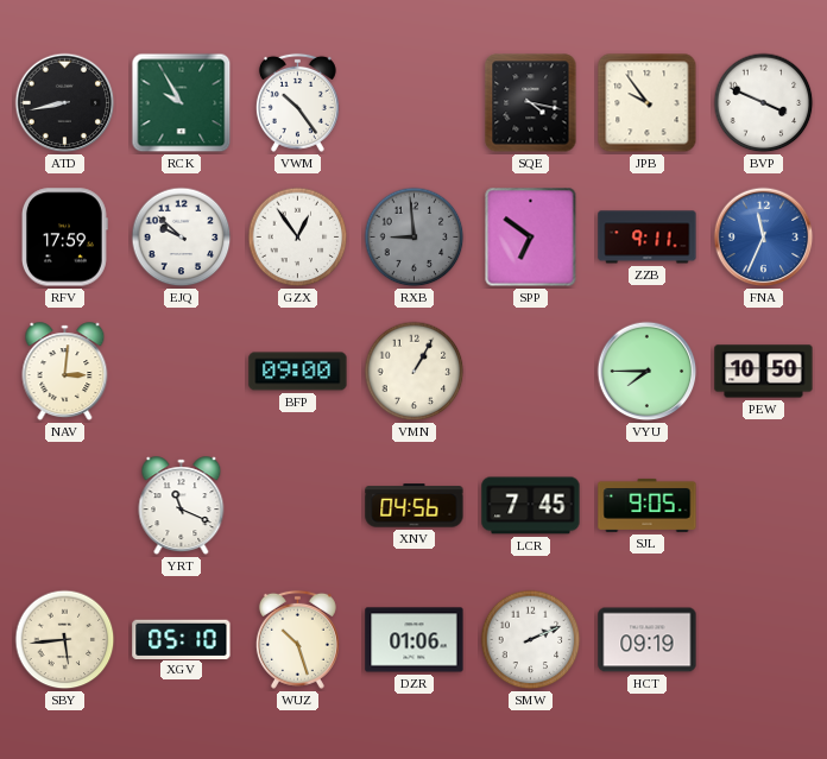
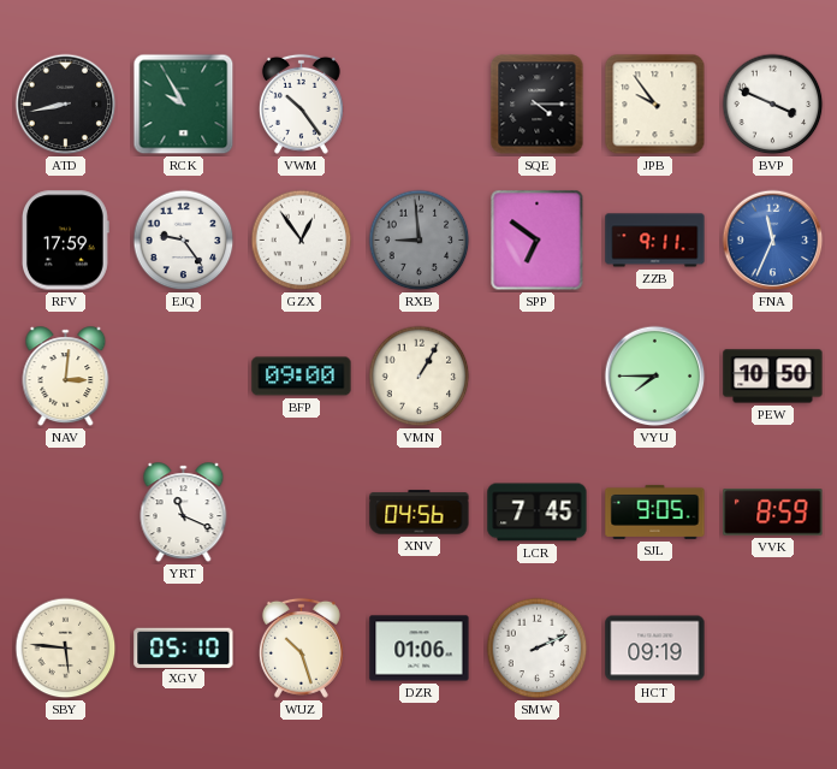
SQE: 4:17 -> 4:15 (538, 105)
EJQ: 9:52 -> 9:24 (184, 241)
VVK: none -> 8:59 (773, 513)
SBY: 5:44 -> 5:46 (66, 649)
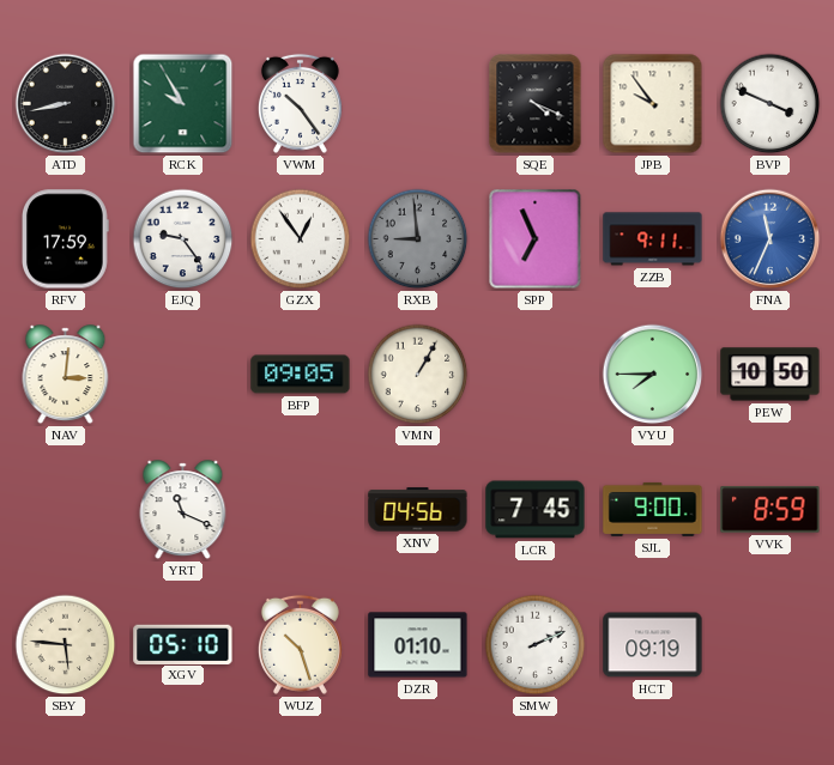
SQE: 4:15 -> 4:19 (536, 104)
SPP: 6:51 -> 6:56 (536, 239)
BFP: 09:00 -> 09:05 (301, 375)
SJL: 9:05 -> 9:00 (653, 509)
DZR: 01:06 -> 01:10 (418, 645)
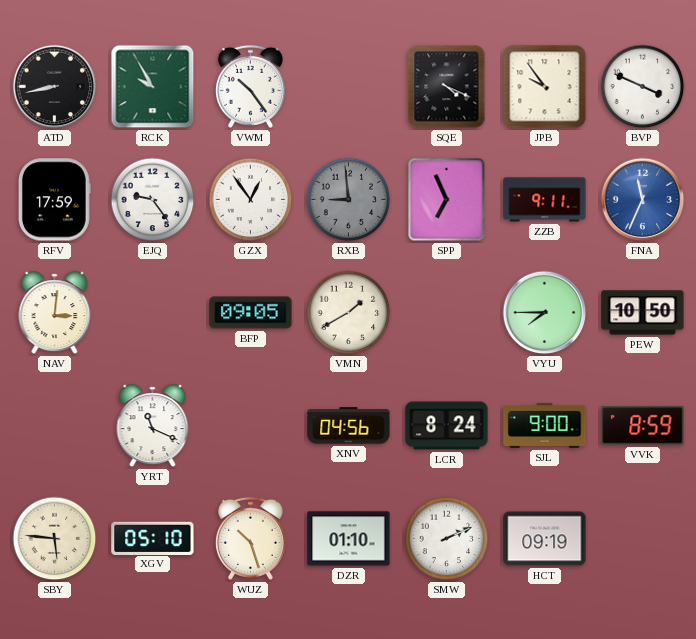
VMN: 1:05 -> 1:40 (349, 313)
LCR: 7:45 -> 8:24 (447, 426)
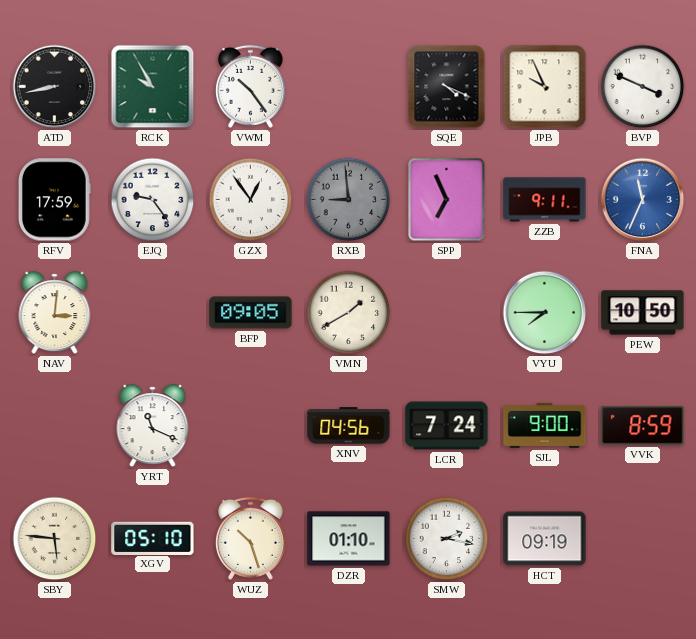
JPB: 9:54 -> 9:56 (545, 87)
LCR: 8:24 -> 7:24 (447, 426)
SMW: 2:11 -> 2:17 (447, 539)
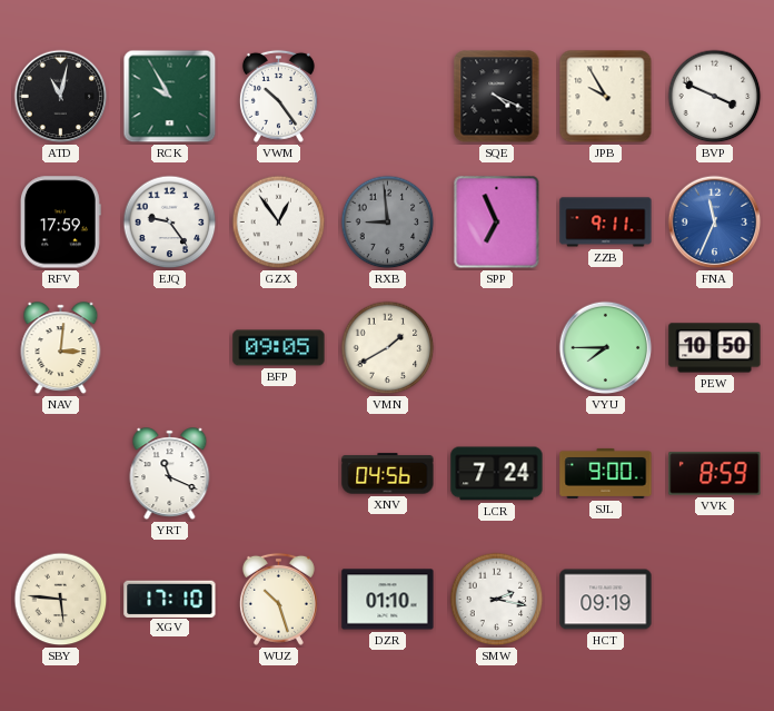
ATD: 8:43 -> 11:02 (61, 97)
JPB: 9:56 -> 9:55 (606, 97)
XGV: 05:10 -> 17:10 (170, 599)
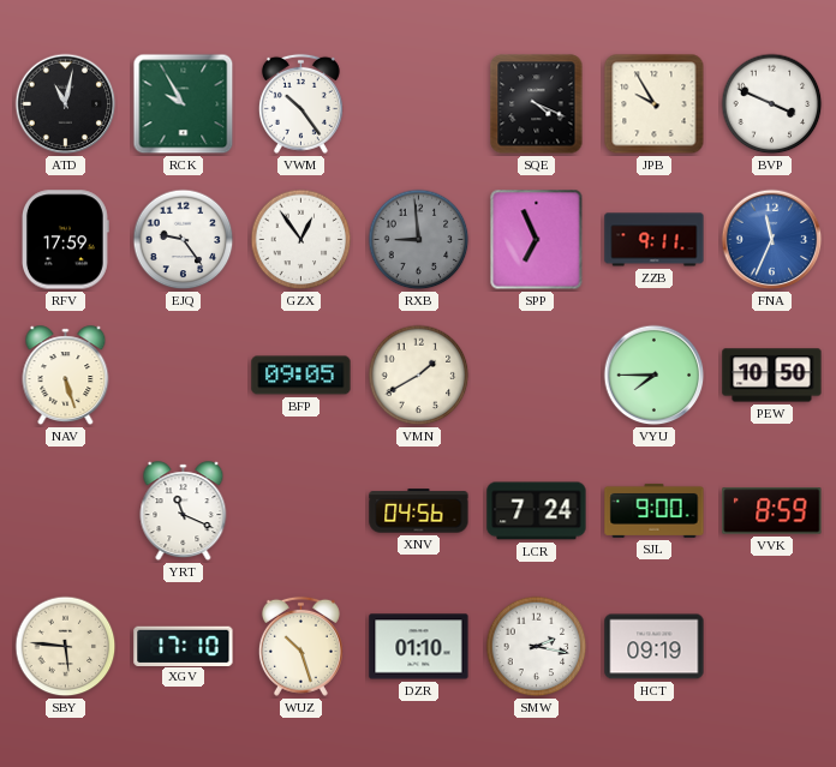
NAV: 3:01 -> 5:27 (66, 376)
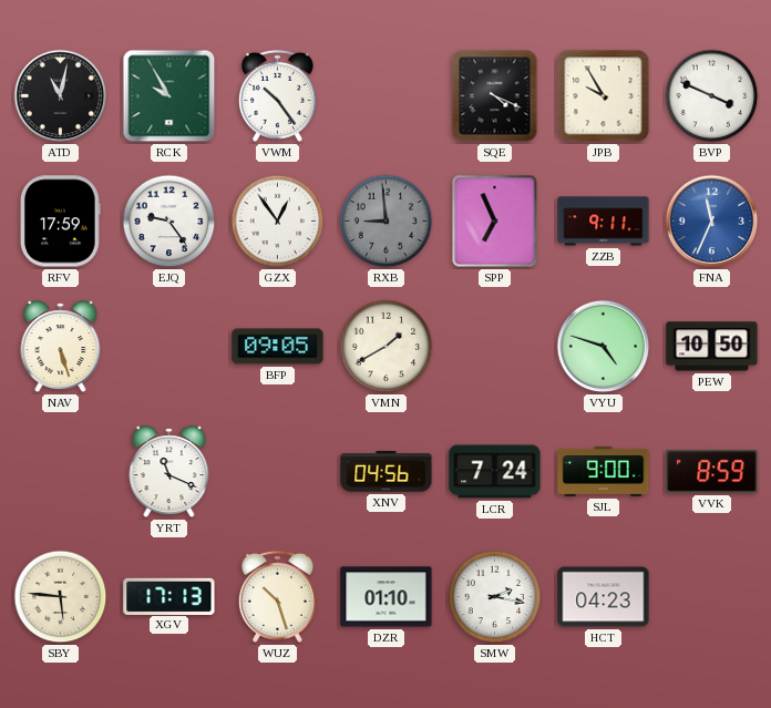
VYU: 7:45 -> 4:48 (604, 347)
XGV: 17:10 -> 17:13 (169, 596)
HCT: 09:19 -> 04:23 (604, 597)
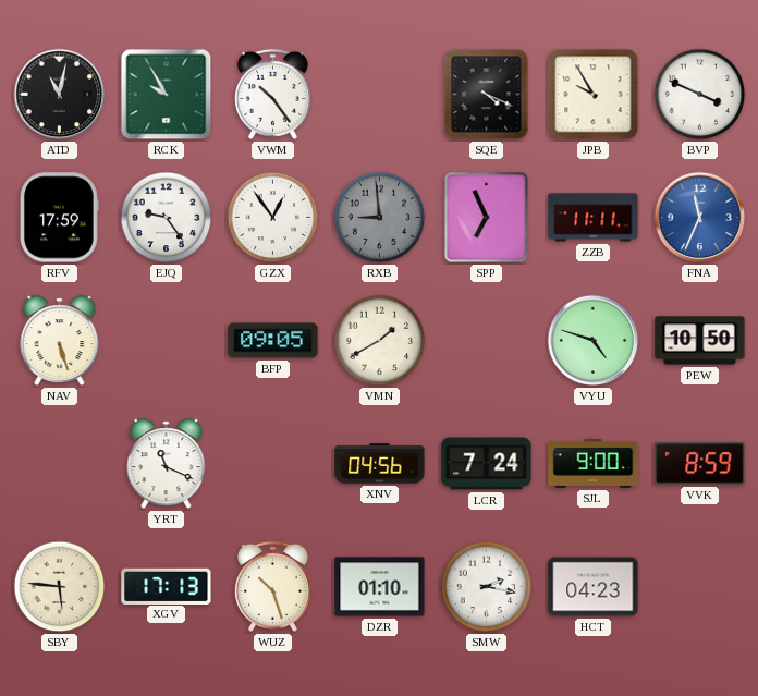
ZZB: 9:11 -> 11:11 (594, 218)
